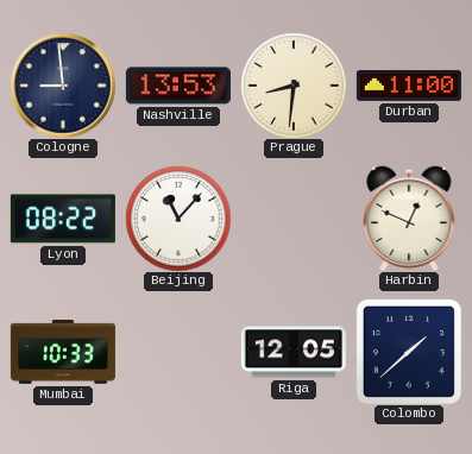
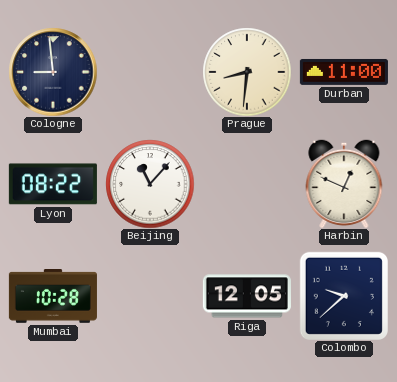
Nashville: 13:53 -> none (178, 86)
Mumbai: 10:33 -> 10:28 (53, 297)
Colombo: 1:38 -> 9:38 (344, 296)
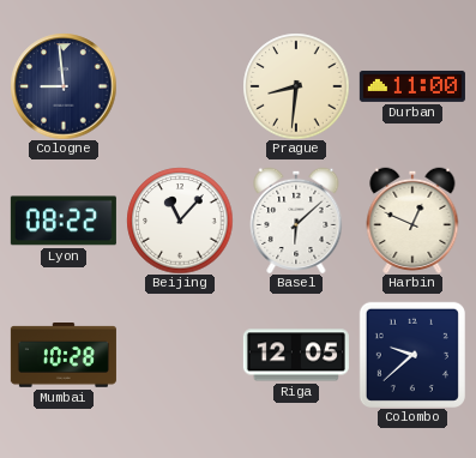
Basel: none -> 6:08 (296, 221)
